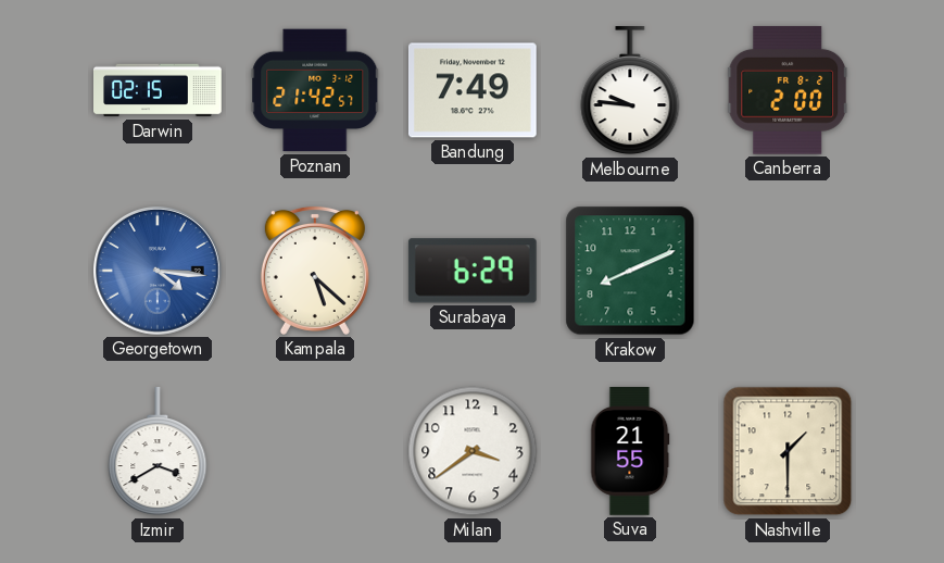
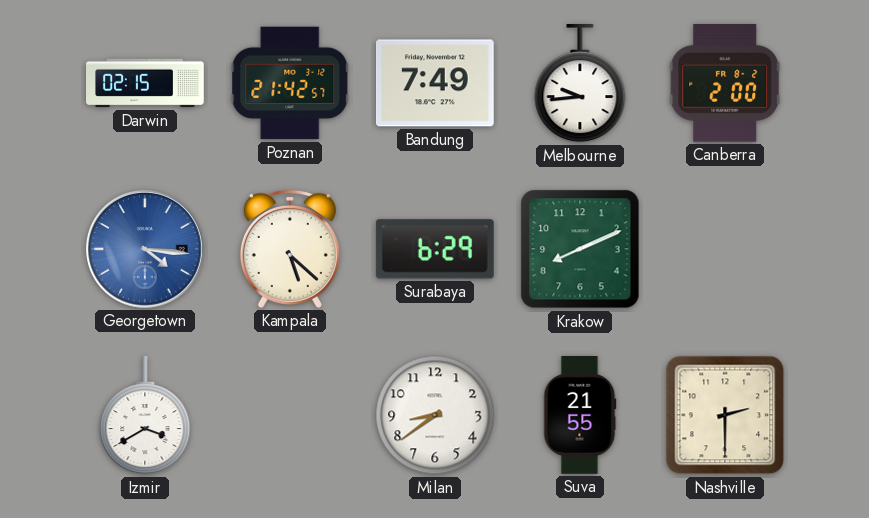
Melbourne: 9:46 -> 9:44 (580, 84)
Milan: 3:39 -> 8:39 (435, 415)
Nashville: 1:30 -> 2:30 (725, 415)
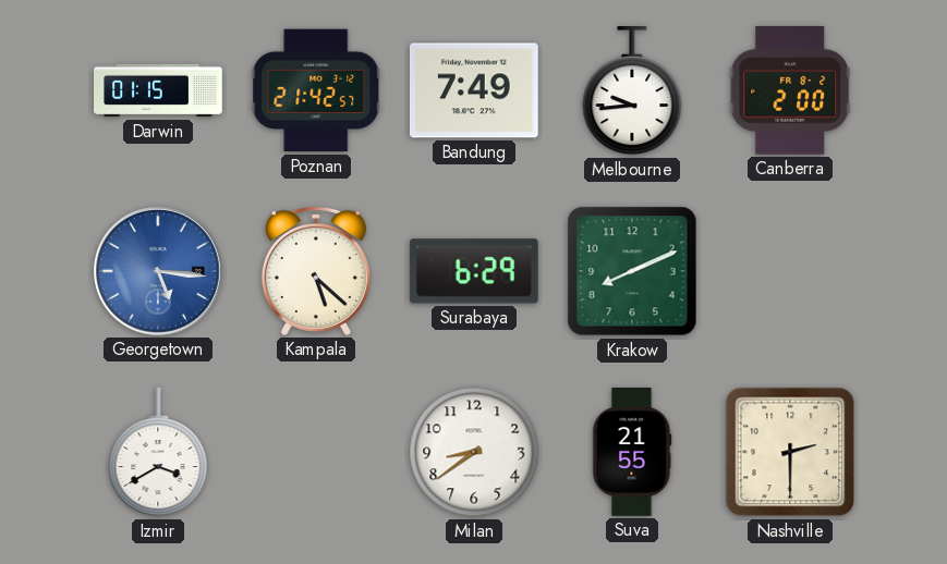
Darwin: 02:15 -> 01:15 (159, 90)
Georgetown: 4:16 -> 5:16 (159, 272)
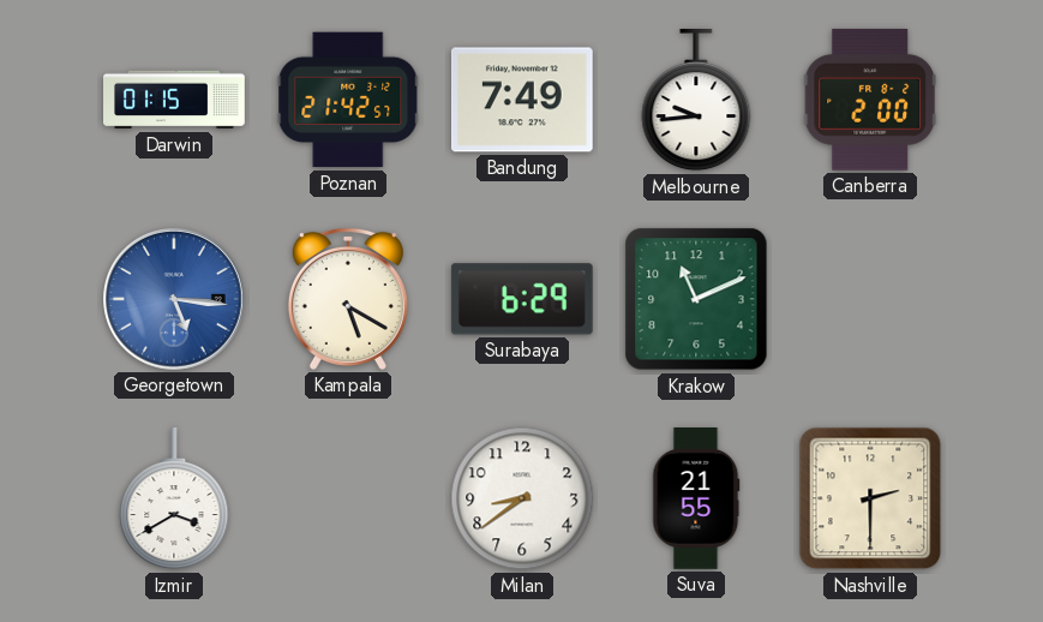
Kampala: 5:22 -> 5:20 (348, 299)
Krakow: 8:11 -> 11:11 (696, 299)
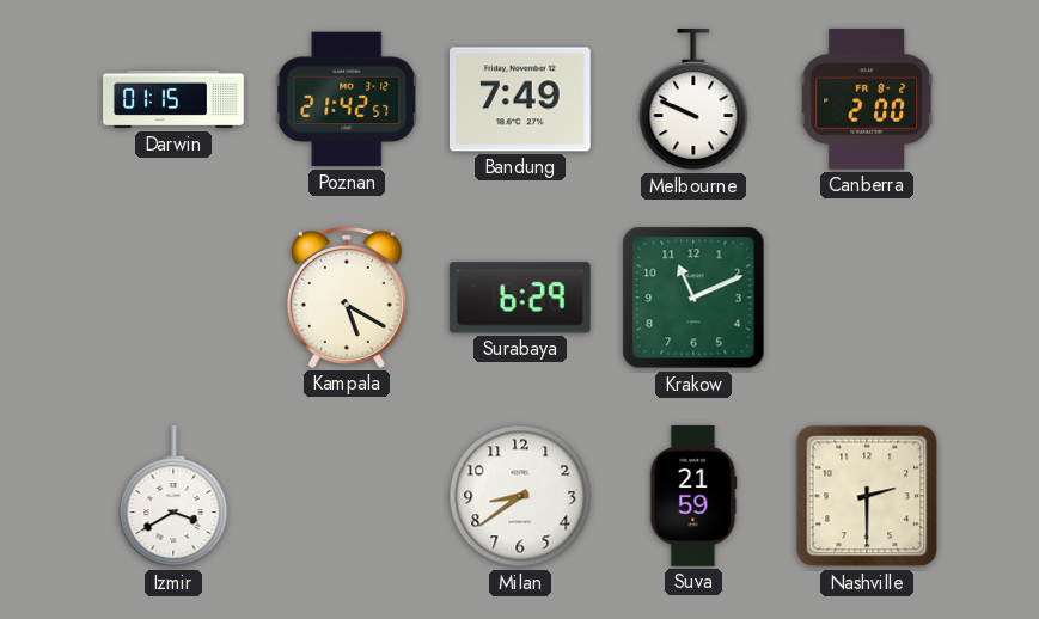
Melbourne: 9:44 -> 9:49 (693, 100)
Georgetown: 5:16 -> none (175, 300)
Suva: 21:55 -> 21:59 (693, 497)
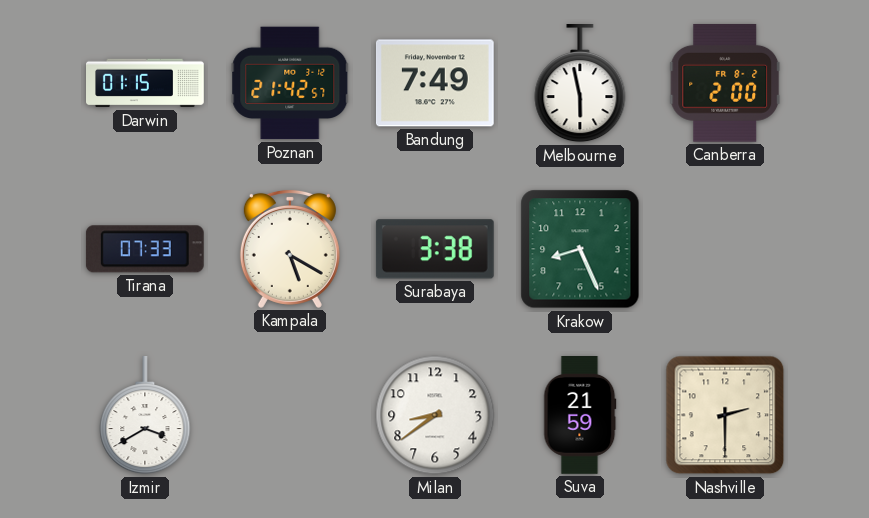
Melbourne: 9:49 -> 5:58 (580, 84)
Tirana: none -> 07:33 (145, 249)
Surabaya: 6:29 -> 3:38 (435, 249)
Krakow: 11:11 -> 8:26 (580, 249)
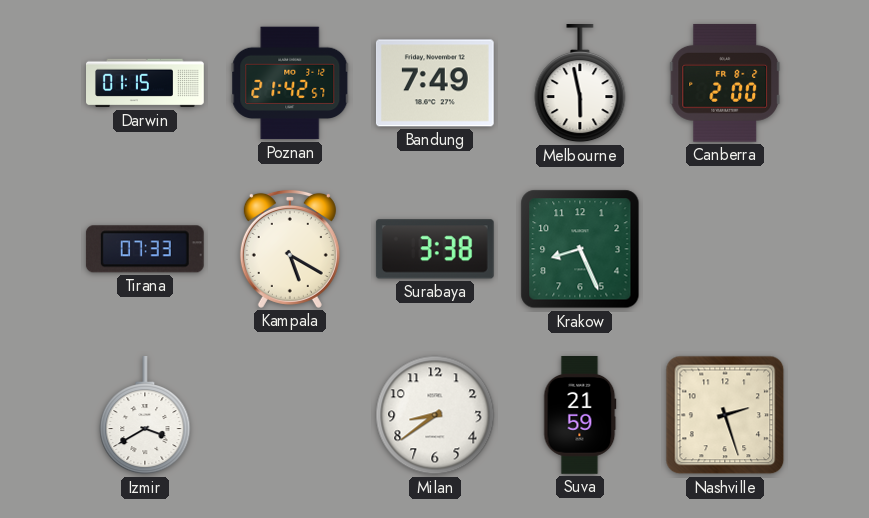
Nashville: 2:30 -> 2:27 (725, 415)
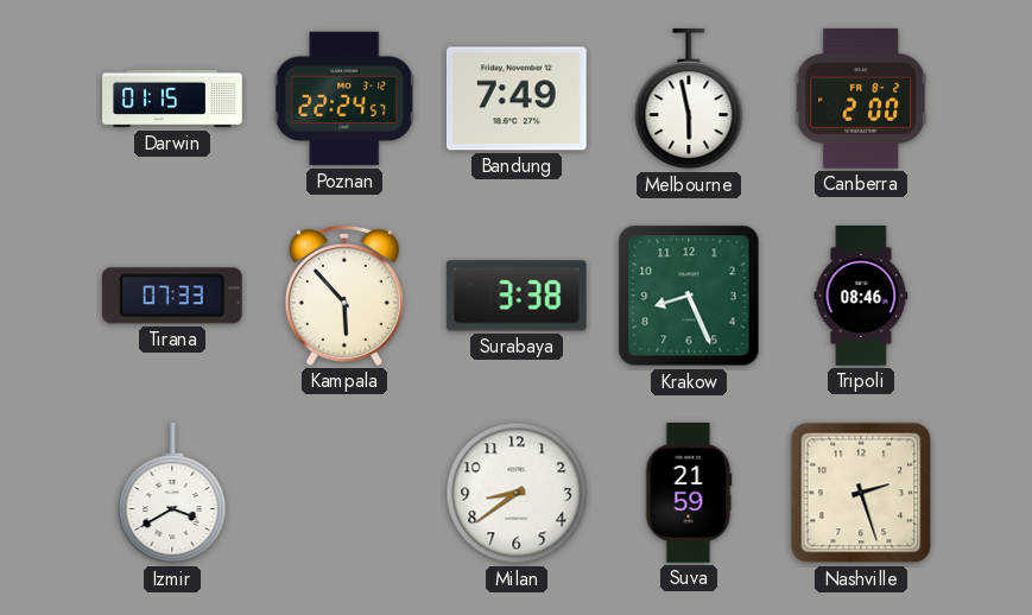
Poznan: 21:42 -> 22:24 (344, 99)
Kampala: 5:20 -> 5:53 (344, 296)
Tripoli: none -> 08:46 (861, 296)
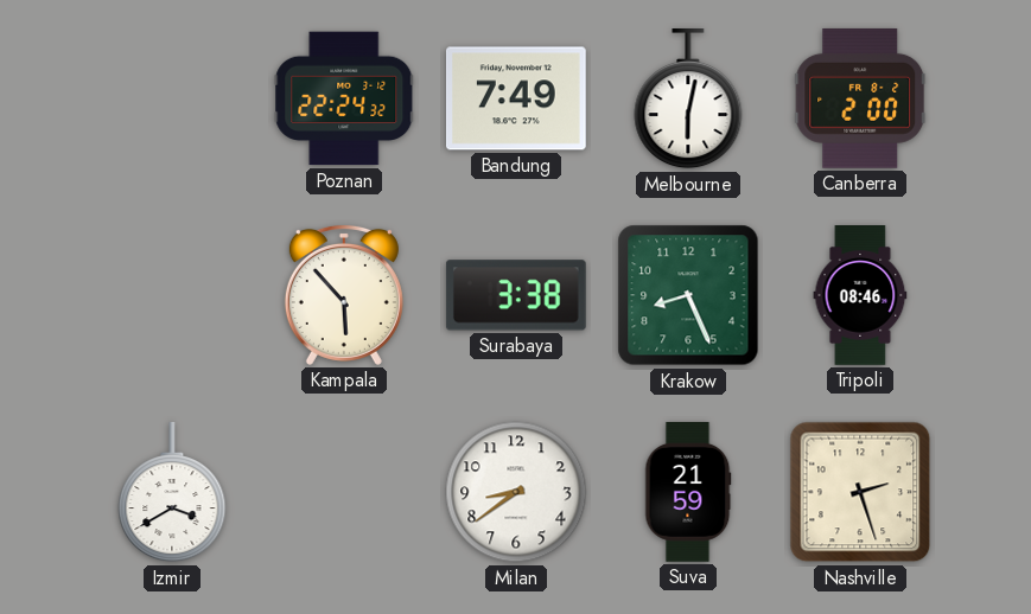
Darwin: 01:15 -> none (173, 99)
Poznan: 22:24:57 -> 22:24:32 (344, 98)
Melbourne: 5:58 -> 6:02 (688, 100)
Tirana: 07:33 -> none (172, 296)
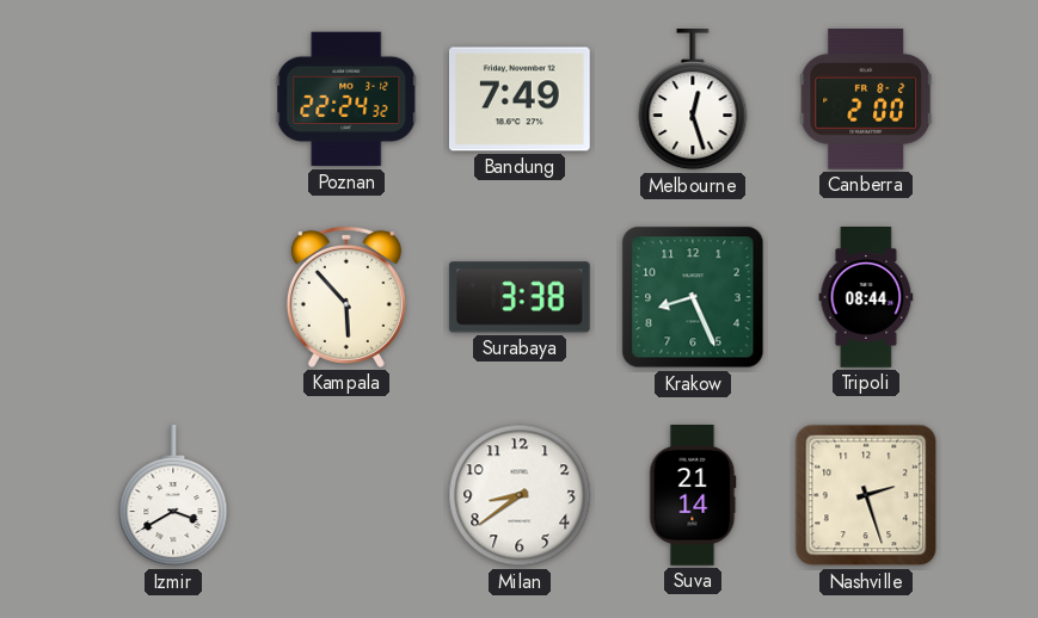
Melbourne: 6:02 -> 12:27 (693, 100)
Tripoli: 08:46 -> 08:44 (866, 297)
Suva: 21:59 -> 21:14 (693, 496)
